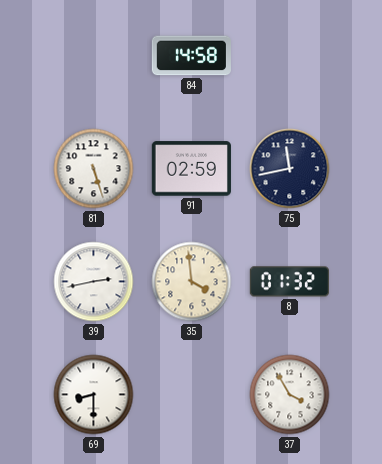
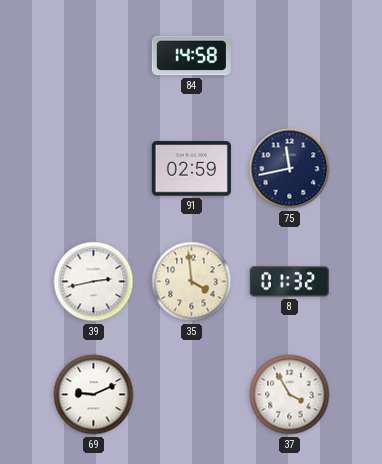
81: 5:27 -> none (94, 169)
69: 8:30 -> 9:11 (94, 395)
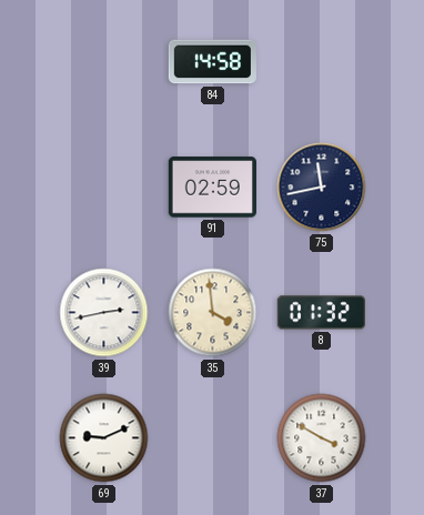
37: 3:55 -> 3:50 (322, 438)
